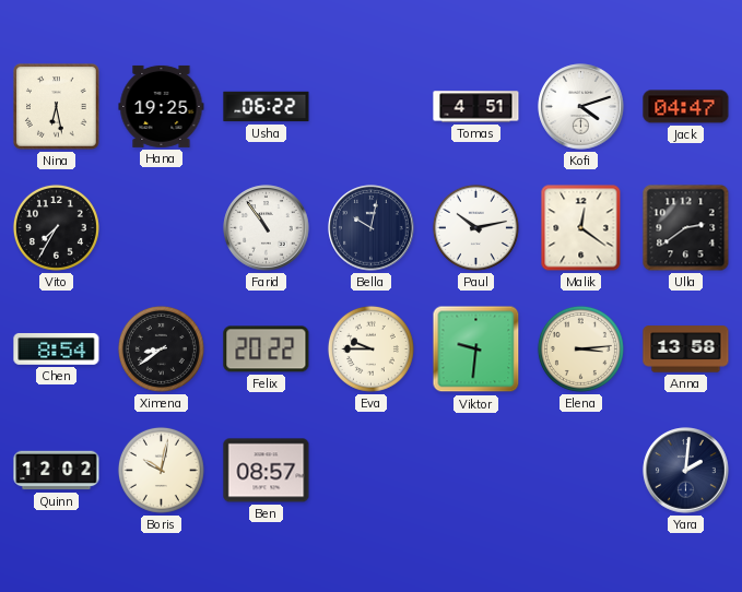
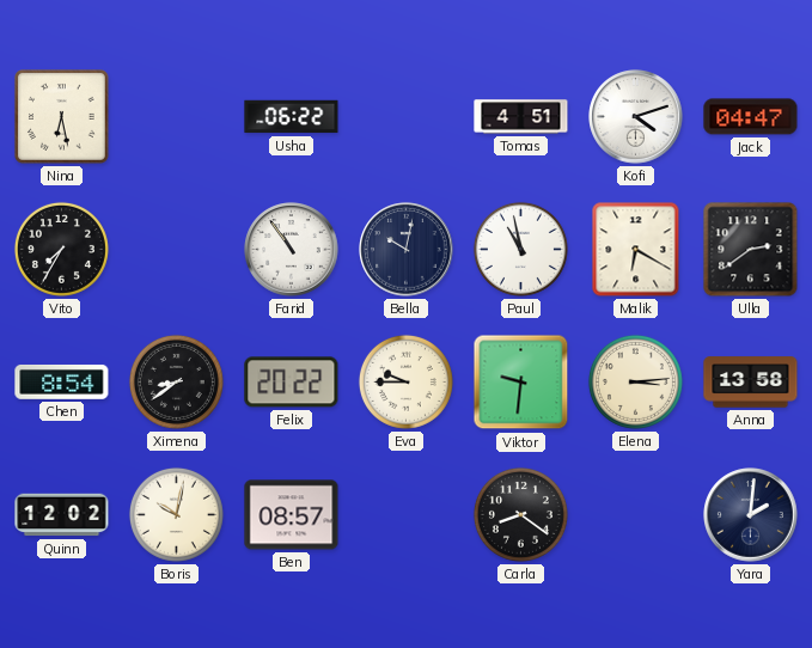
Hana: 19:25 -> none (162, 106)
Paul: 10:13 -> 10:58 (520, 249)
Malik: 12:21 -> 6:20 (636, 250)
Carla: none -> 8:21 (520, 514)
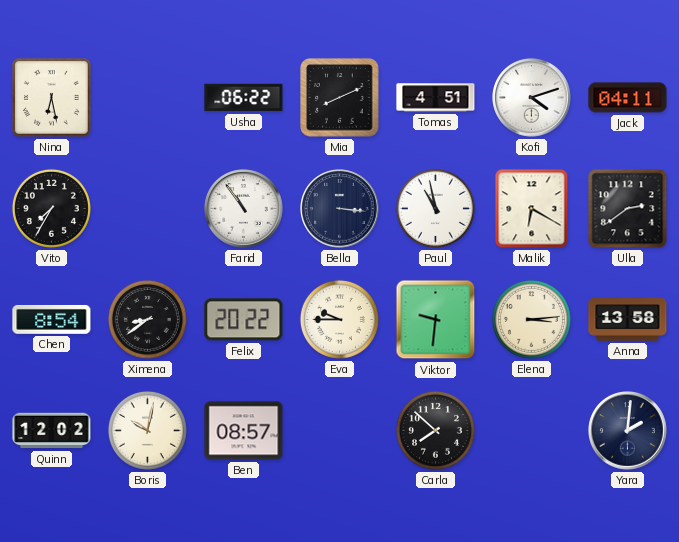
Mia: none -> 8:11 (340, 98)
Jack: 04:47 -> 04:11 (628, 98)
Bella: 10:02 -> 3:16 (340, 209)
Carla: 8:21 -> 7:52 (435, 430)
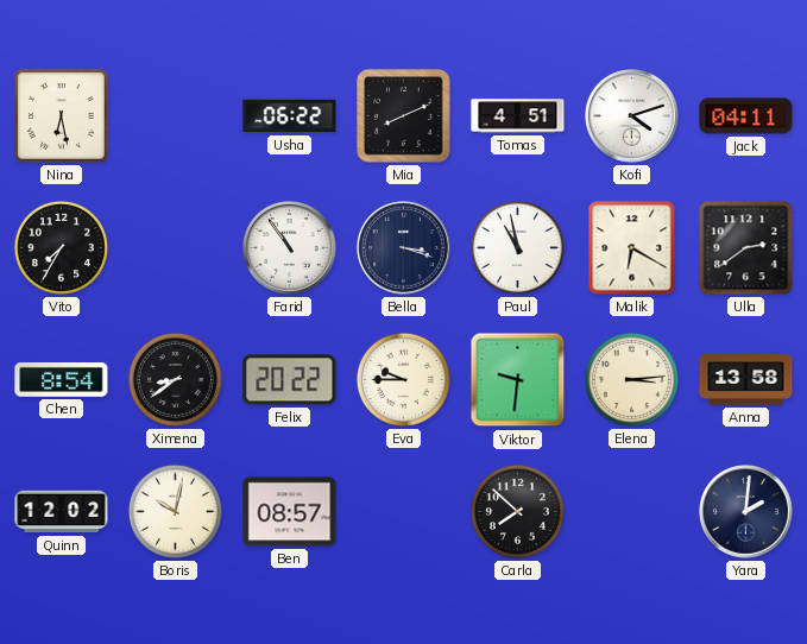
Bella: 3:16 -> 3:18 (404, 248)
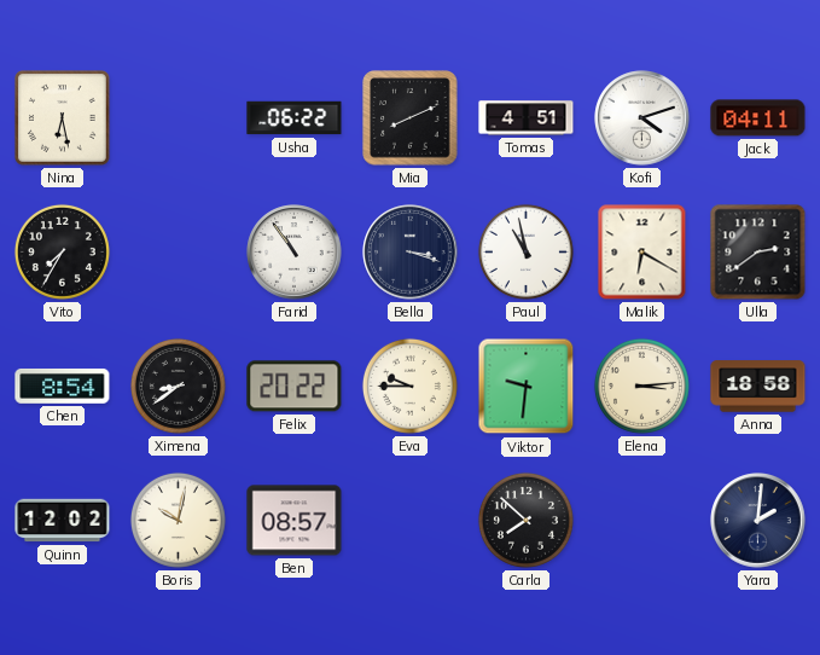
Anna: 13:58 -> 18:58 (758, 387)
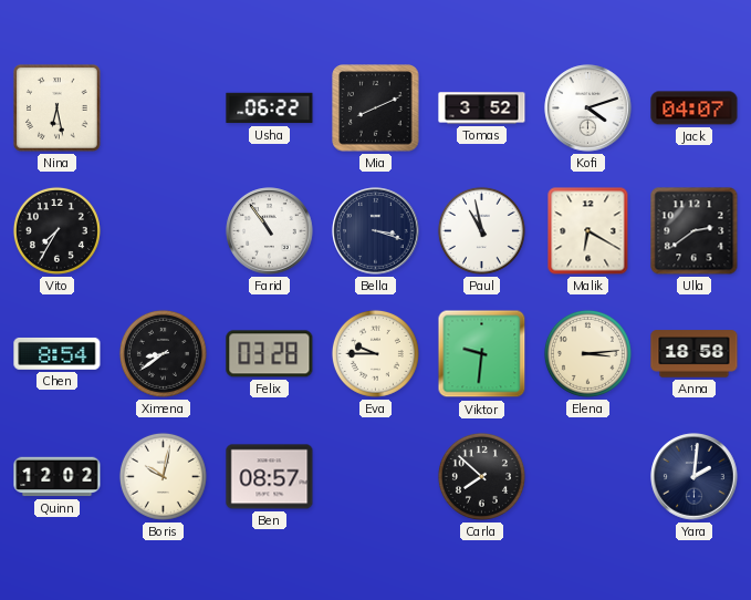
Tomas: 4:51 -> 3:52 (482, 108)
Jack: 04:11 -> 04:07 (695, 108)
Felix: 20:22 -> 03:28 (270, 354)
